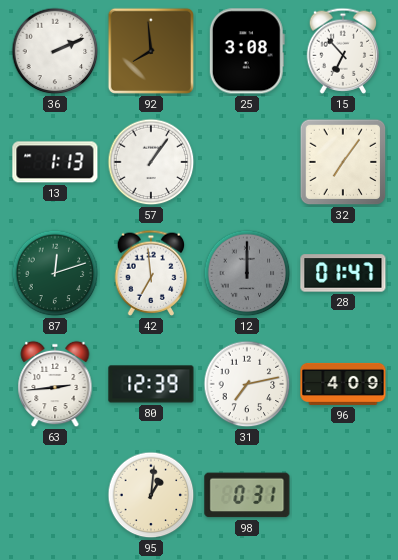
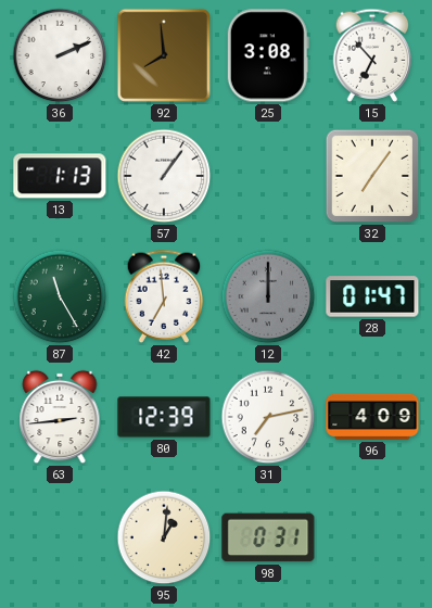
87: 12:12 -> 11:25 (60, 296)
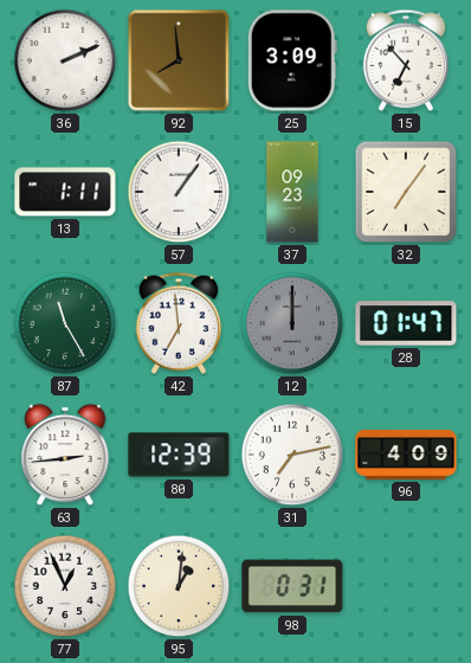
25: 3:08 -> 3:09 (292, 60)
13: 1:13 -> 1:11 (65, 192)
37: none -> 09:23 (292, 192)
77: none -> 12:56 (65, 586)
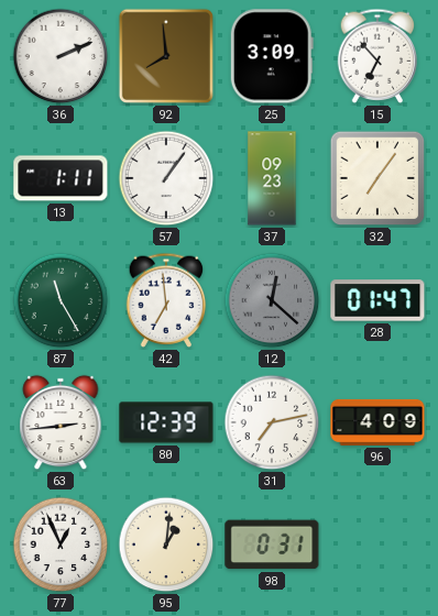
12: 12:00 -> 12:22 (272, 300)
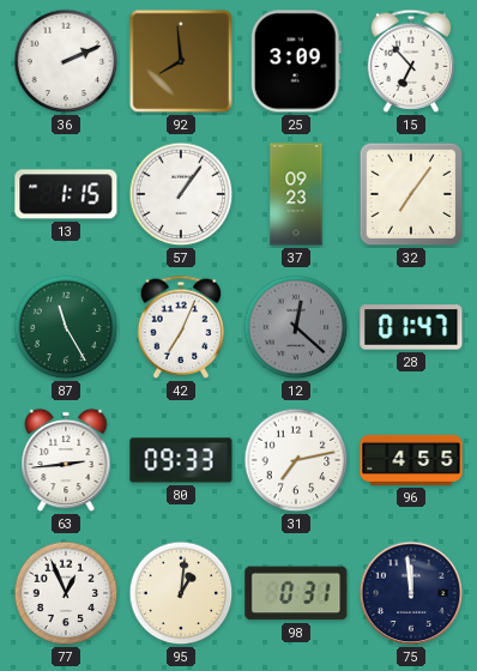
13: 1:11 -> 1:15 (66, 194)
42: 6:59 -> 7:04 (181, 327)
80: 12:39 -> 09:33 (181, 460)
96: 4:09 -> 4:55 (411, 460)
75: none -> 11:59 (411, 593)
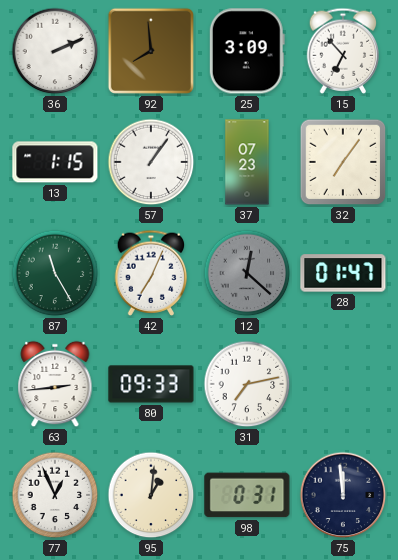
37: 09:23 -> 07:23 (247, 162)
96: 4:55 -> none (411, 460)
